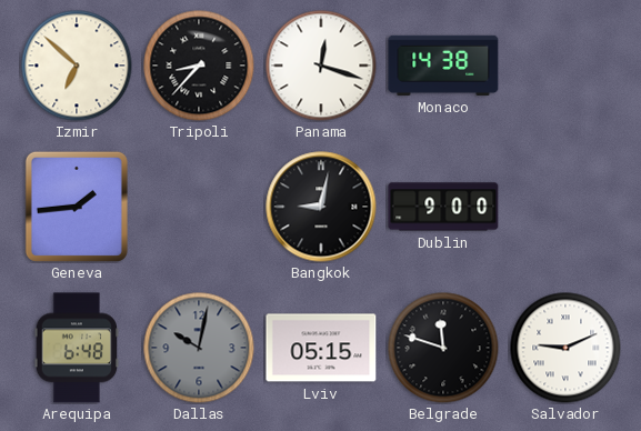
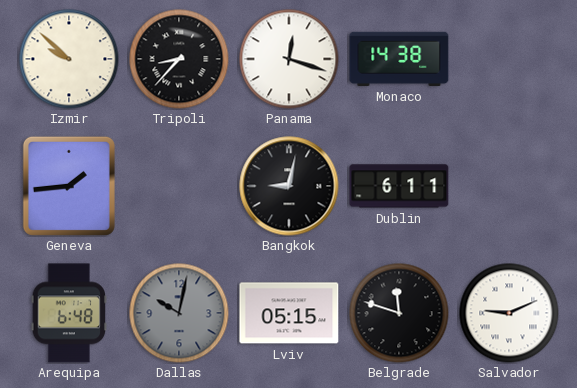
Izmir: 6:52 -> 9:52 (69, 59)
Dublin: 9:00 -> 6:11 (399, 186)
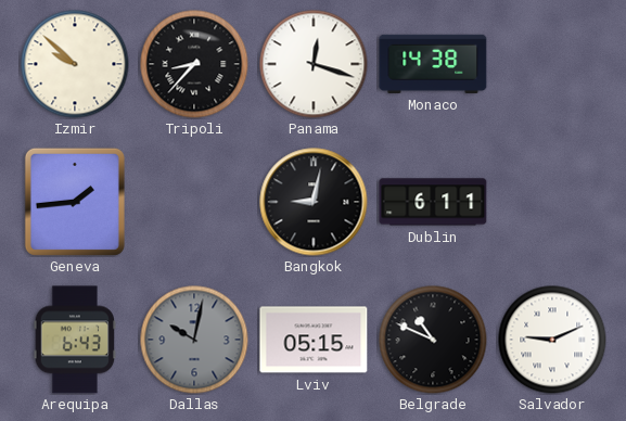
Arequipa: 6:48 -> 6:43 (74, 340)
Belgrade: 11:48 -> 10:49 (433, 340)
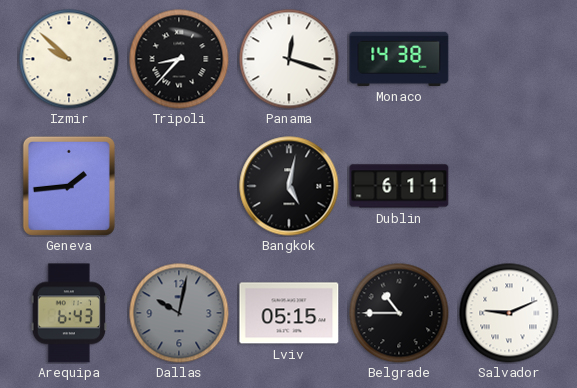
Bangkok: 9:02 -> 5:02 (289, 186)
Belgrade: 10:49 -> 10:45 (399, 313)
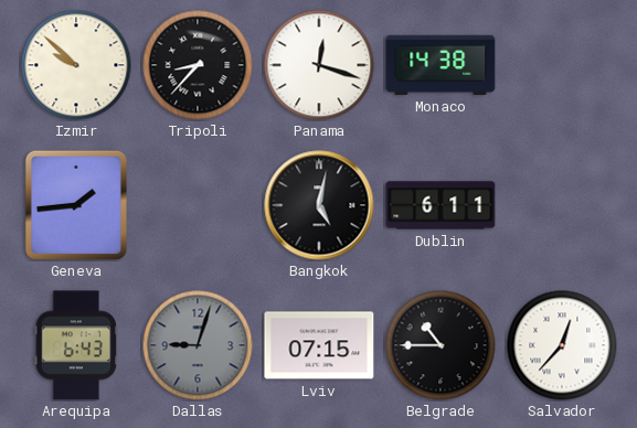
Dallas: 10:02 -> 9:03 (198, 345)
Lviv: 05:15 -> 07:15 (319, 345)
Salvador: 9:11 -> 12:37 (562, 345)
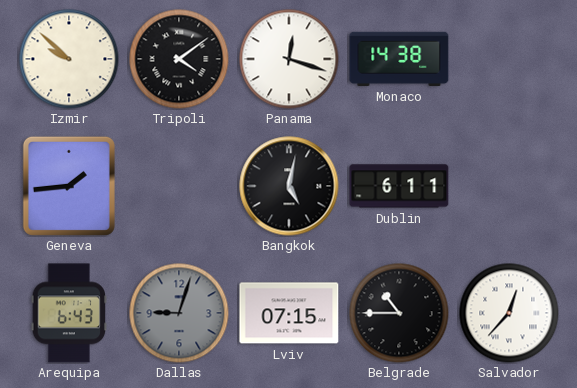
Tripoli: 8:37 -> 4:09 (179, 59)
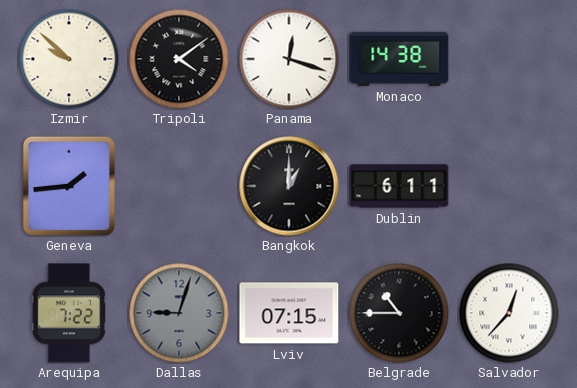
Bangkok: 5:02 -> 1:00 (289, 186)
Arequipa: 6:43 -> 7:22 (68, 313)
